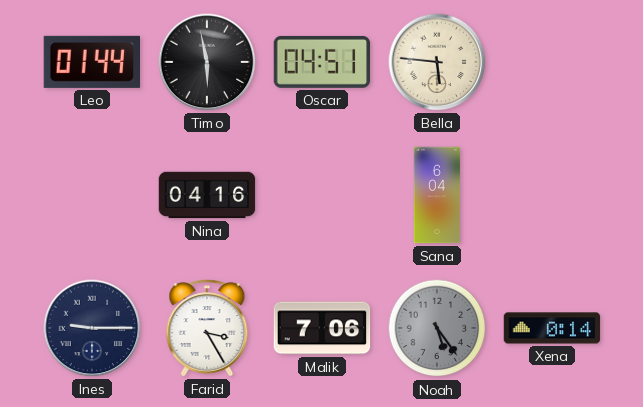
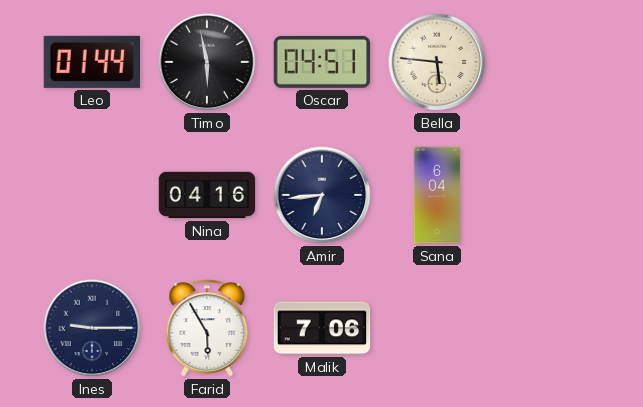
Amir: none -> 6:44 (322, 195)
Farid: 3:25 -> 5:55 (207, 328)
Noah: 5:24 -> none (437, 328)
Xena: 0:14 -> none (552, 328)
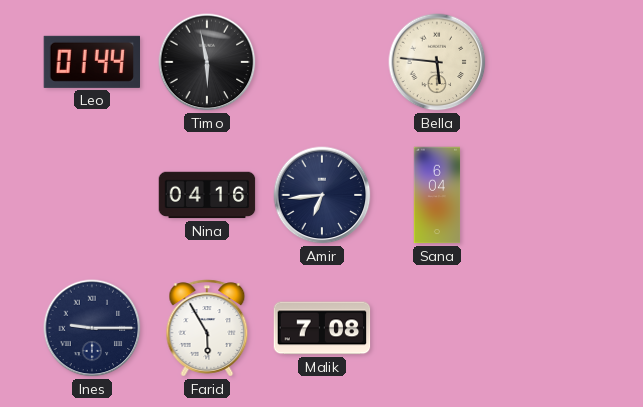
Oscar: 04:51 -> none (322, 62)
Malik: 7:06 -> 7:08 (322, 328)
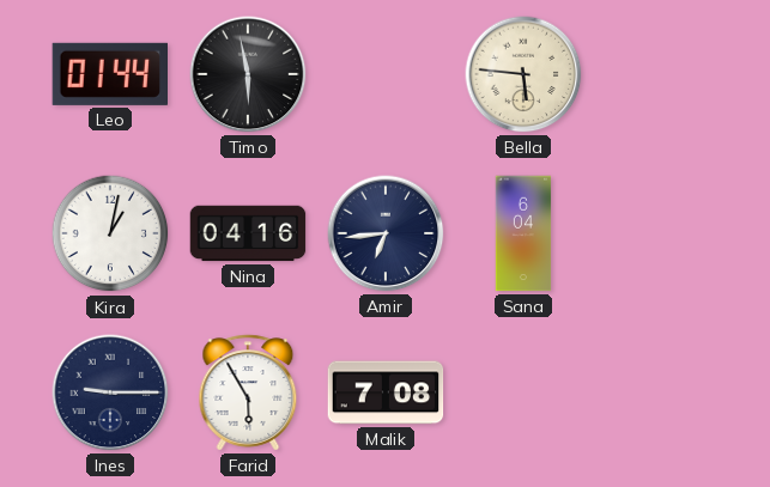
Kira: none -> 1:02 (110, 233)
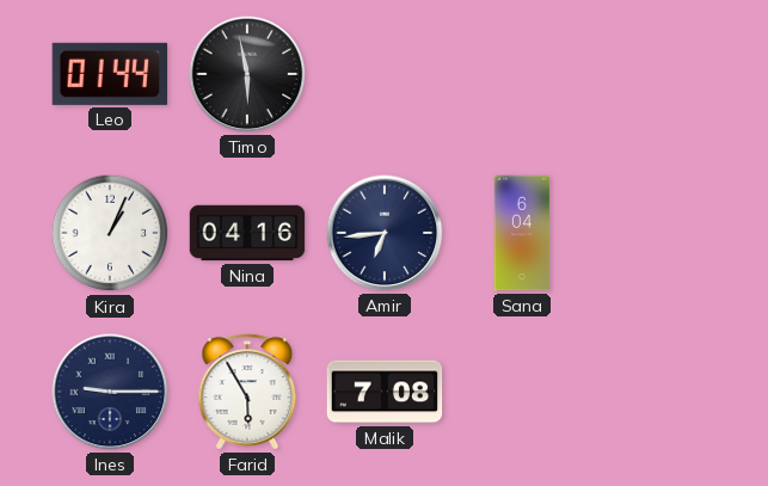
Bella: 5:46 -> none (523, 74)
Kira: 1:02 -> 1:04 (110, 233)
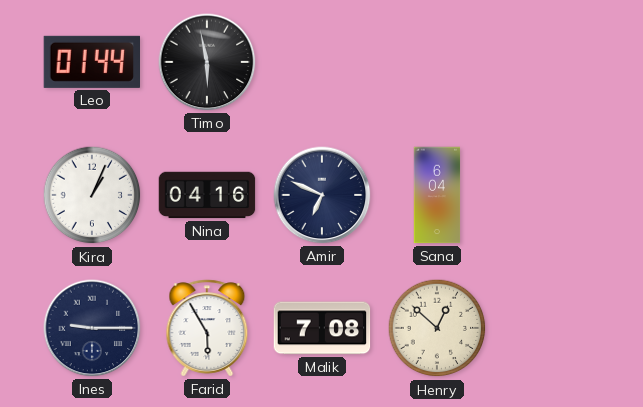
Amir: 6:44 -> 6:49 (322, 195)
Henry: none -> 12:52 (437, 328)
